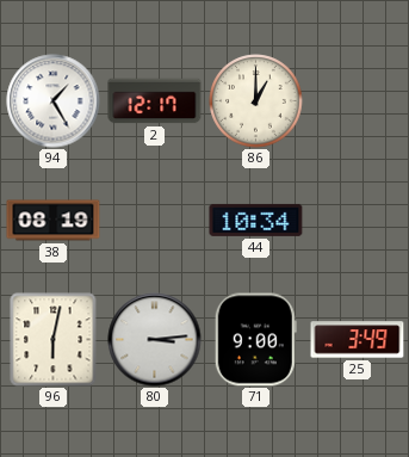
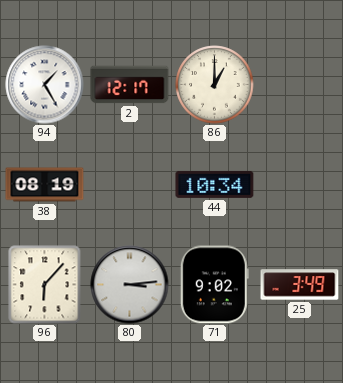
96: 6:02 -> 6:07 (45, 285)
71: 9:00 -> 9:02 (214, 285)
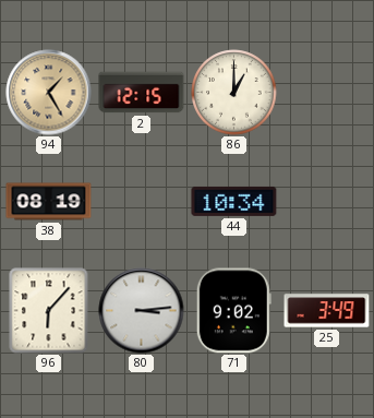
94 dial: white -> champagne (49, 93)
2: 12:17 -> 12:15 (142, 93)
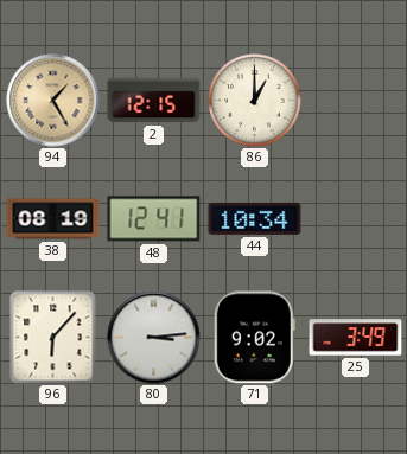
48: none -> 12:41 (154, 219)
